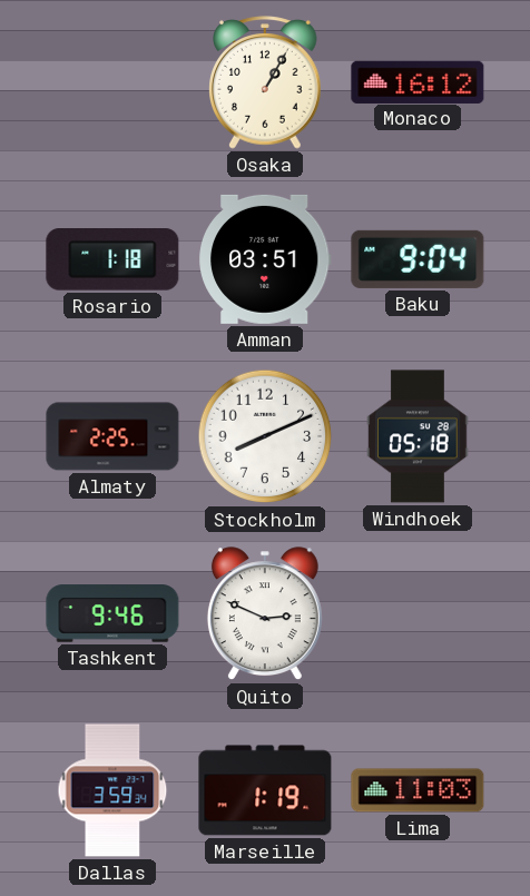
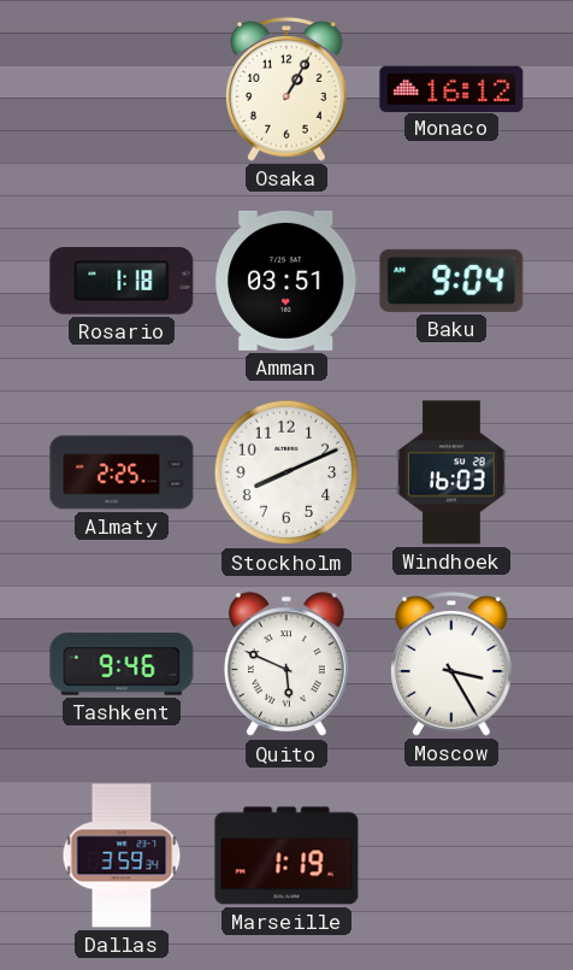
Windhoek: 05:18 -> 16:03 (451, 472)
Quito: 2:49 -> 5:49 (286, 665)
Moscow: none -> 3:25 (451, 664)
Lima: 11:03 -> none (418, 790)
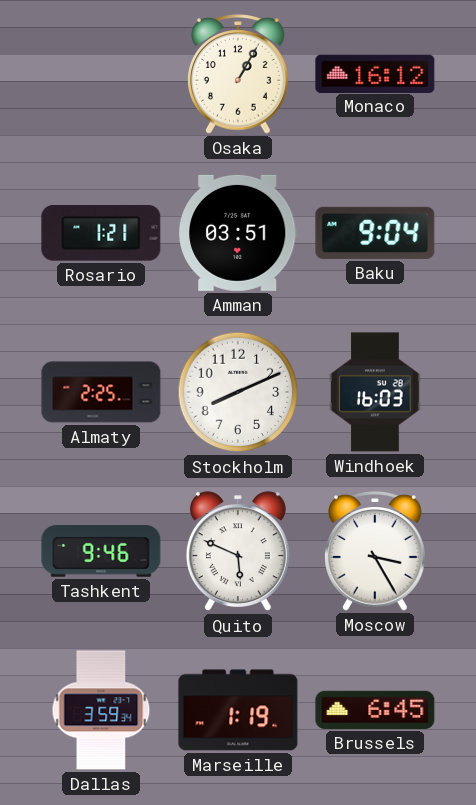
Rosario: 1:18 -> 1:21 (101, 234)
Brussels: none -> 6:45 (375, 710)
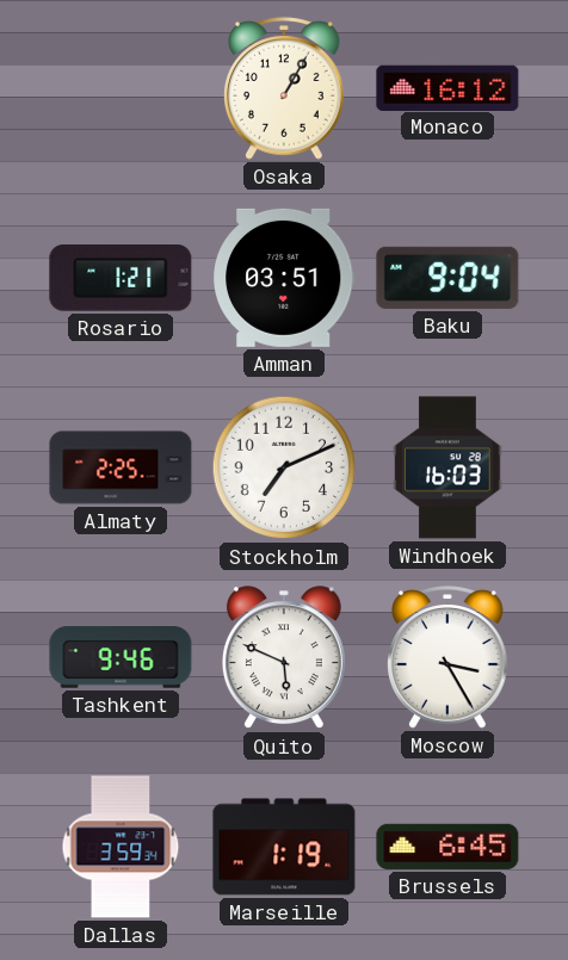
Stockholm: 8:11 -> 7:11 (284, 467)
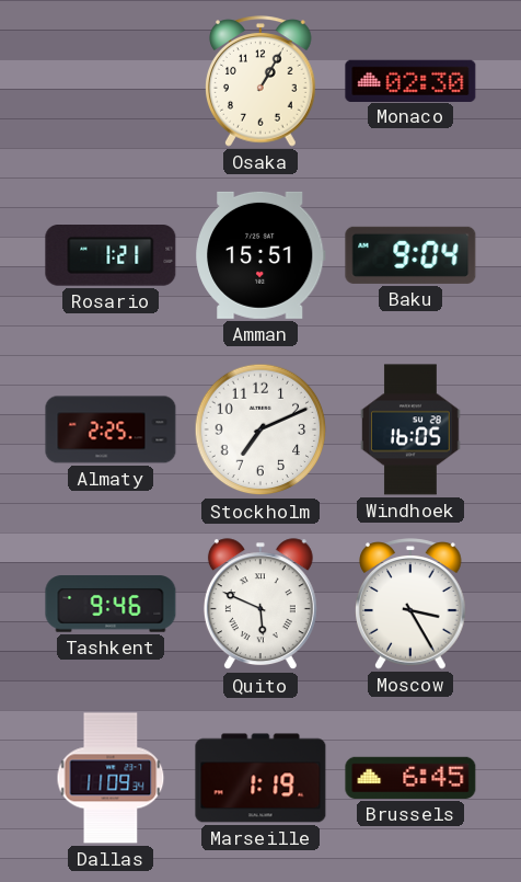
Monaco: 16:12 -> 02:30 (410, 80)
Amman: 03:51 -> 15:51 (262, 255)
Windhoek: 16:03 -> 16:05 (410, 429)
Dallas: 3:59 -> 11:09 (111, 778)
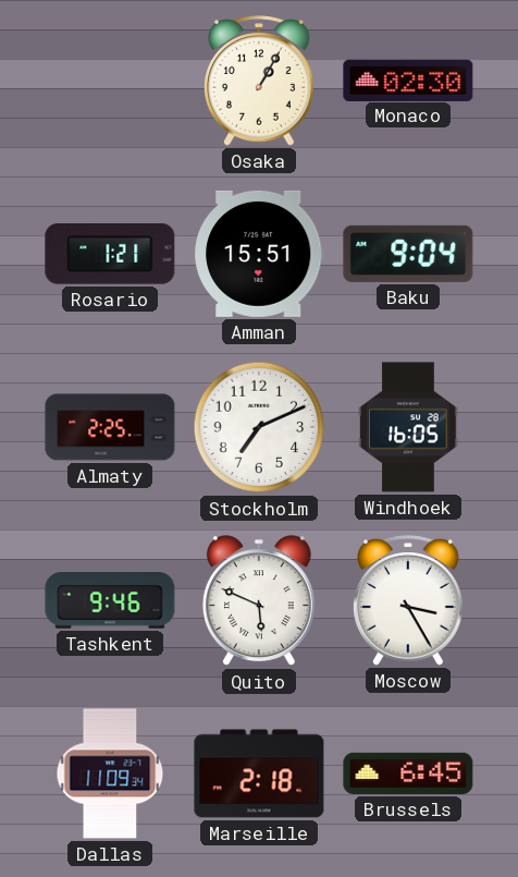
Marseille: 1:19 -> 2:18 (259, 774)
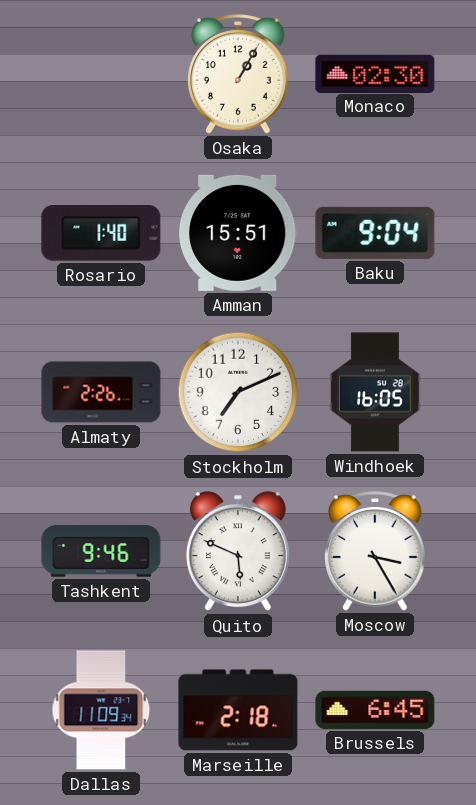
Rosario: 1:21 -> 1:40 (101, 234)
Almaty: 2:25 -> 2:26 (101, 392)
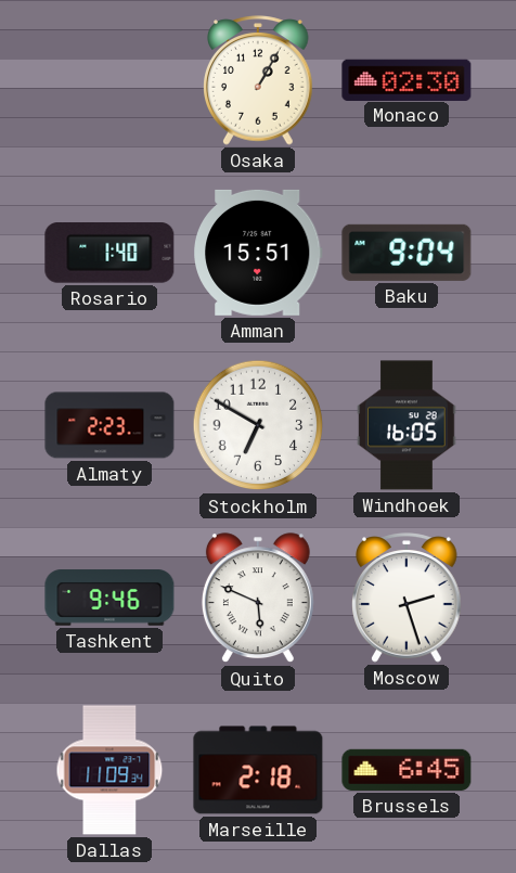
Almaty: 2:26 -> 2:23 (109, 425)
Stockholm: 7:11 -> 6:50 (258, 425)
Moscow: 3:25 -> 2:27 (407, 598)
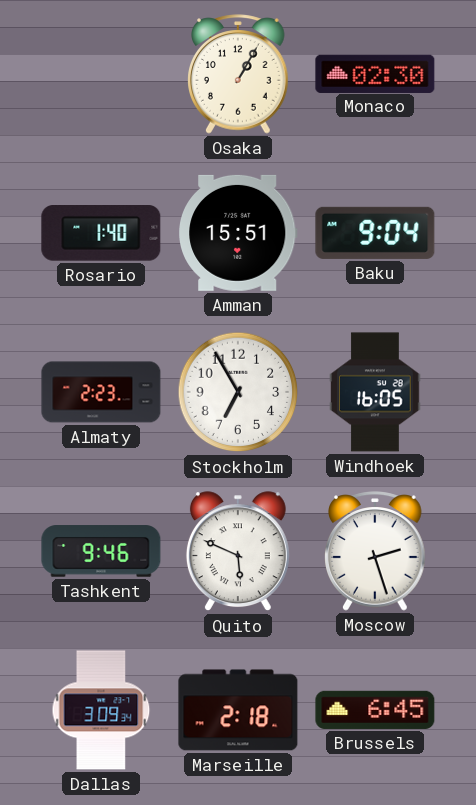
Stockholm: 6:50 -> 6:55 (238, 392)
Dallas: 11:09 -> 3:09 (101, 710)
